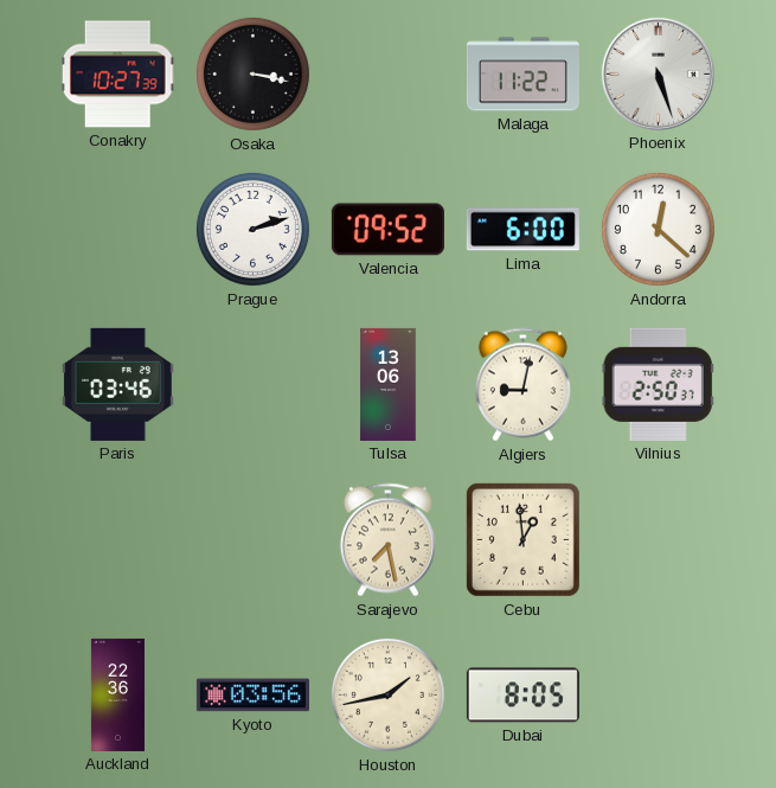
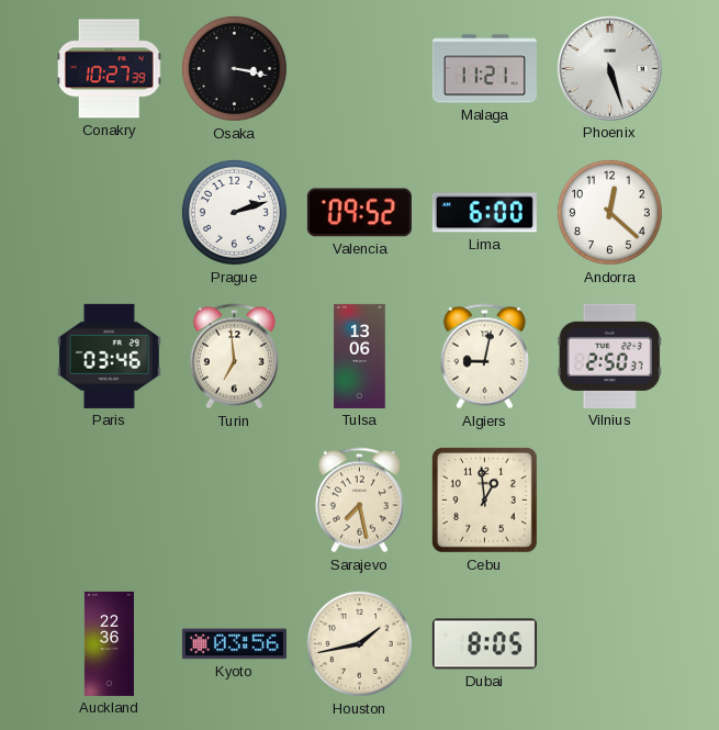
Malaga: 11:22 -> 11:21 (484, 69)
Turin: none -> 6:59 (234, 357)
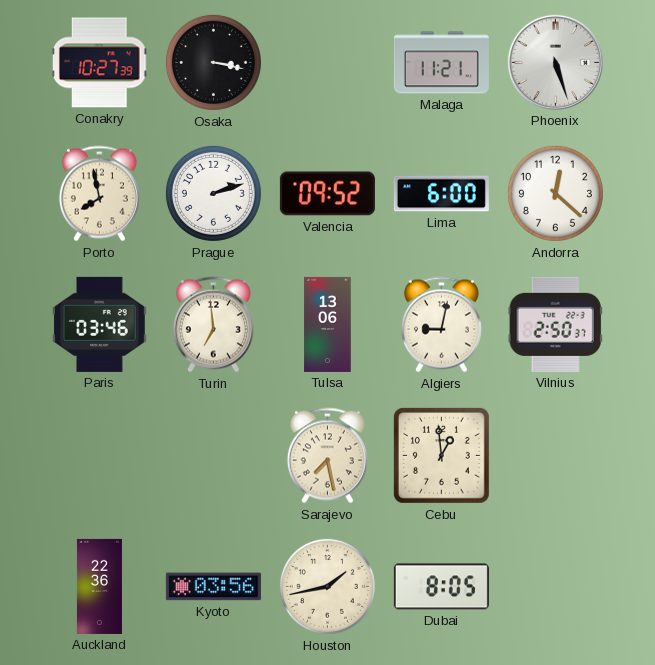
Porto: none -> 7:58 (99, 194)
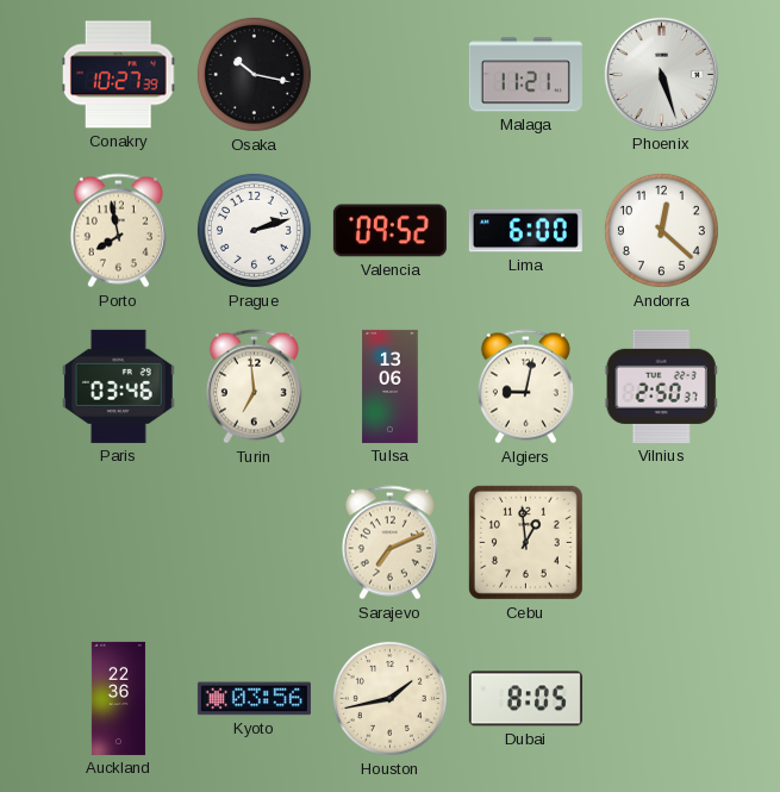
Osaka: 3:17 -> 10:17 (254, 74)
Sarajevo: 7:28 -> 7:11 (389, 543)
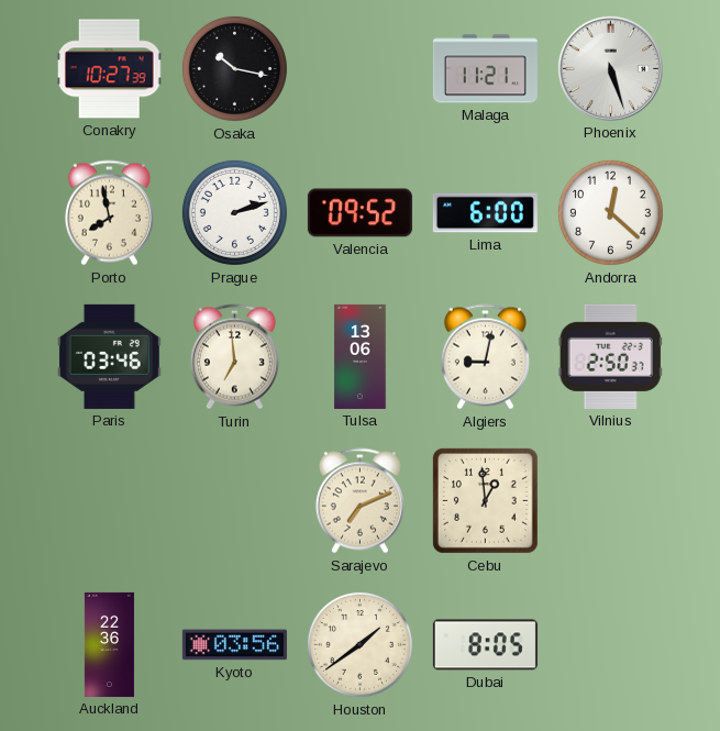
Houston: 1:43 -> 1:39 (359, 644)
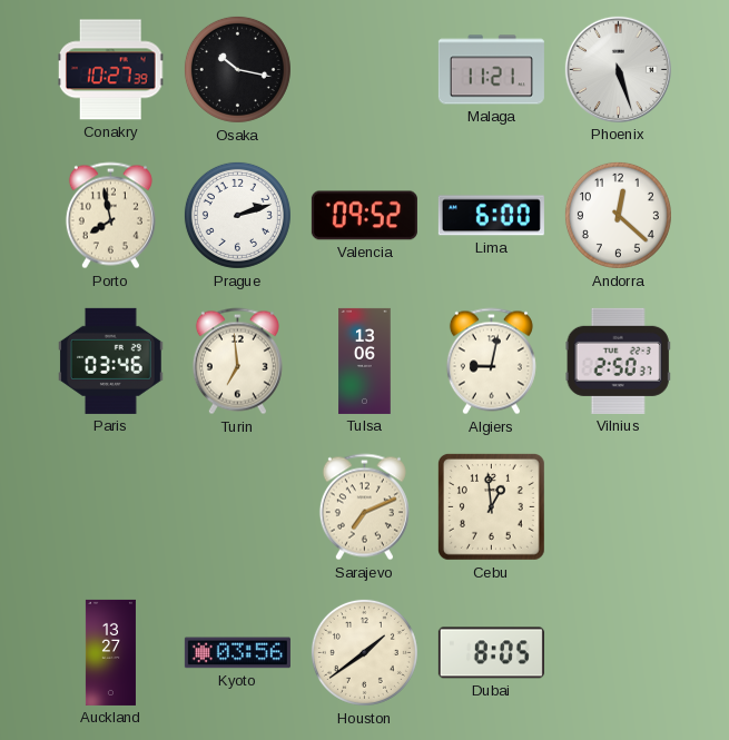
Auckland: 22:36 -> 13:27 (110, 652)
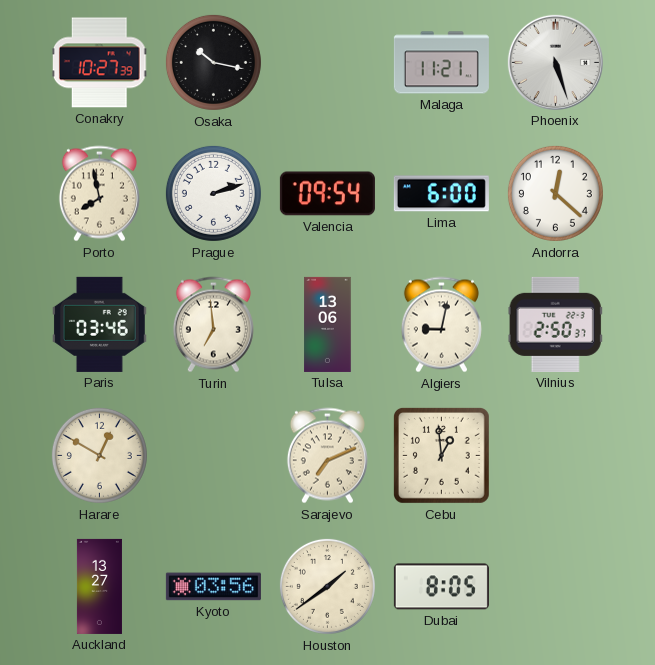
Valencia: 09:52 -> 09:54 (327, 194)
Harare: none -> 12:50 (99, 455)
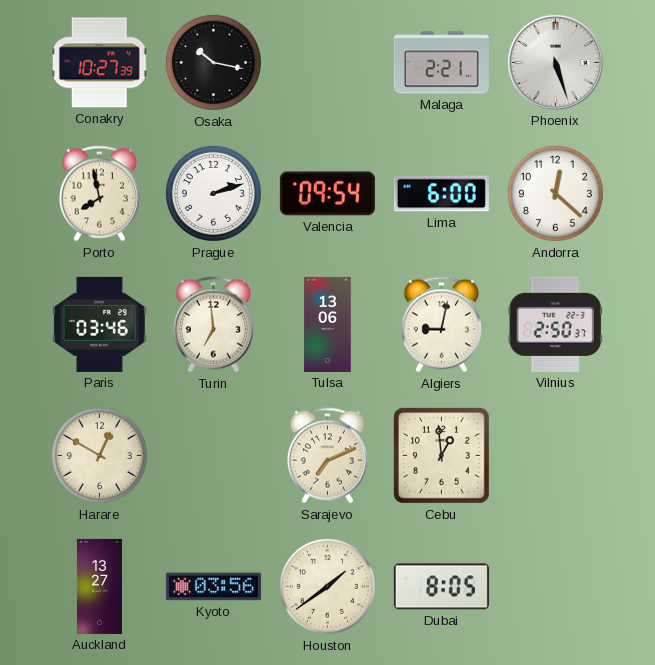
Malaga: 11:21 -> 2:21 (441, 63)
